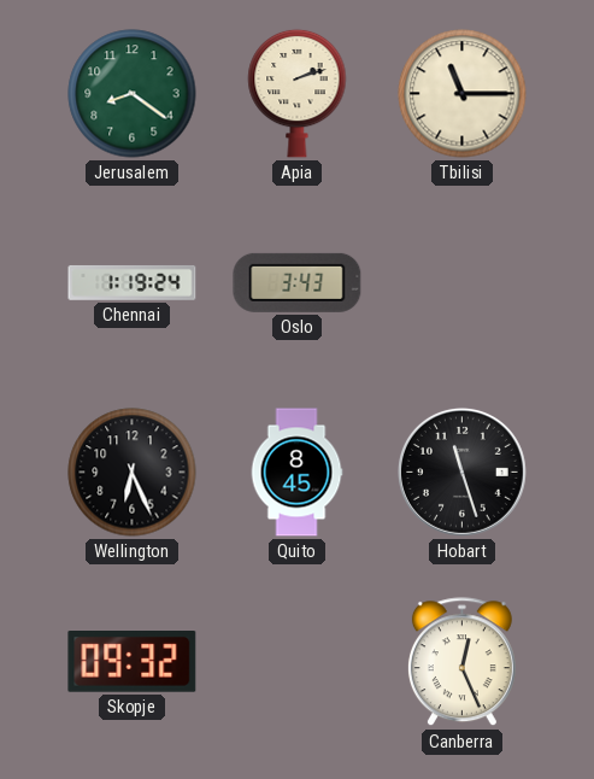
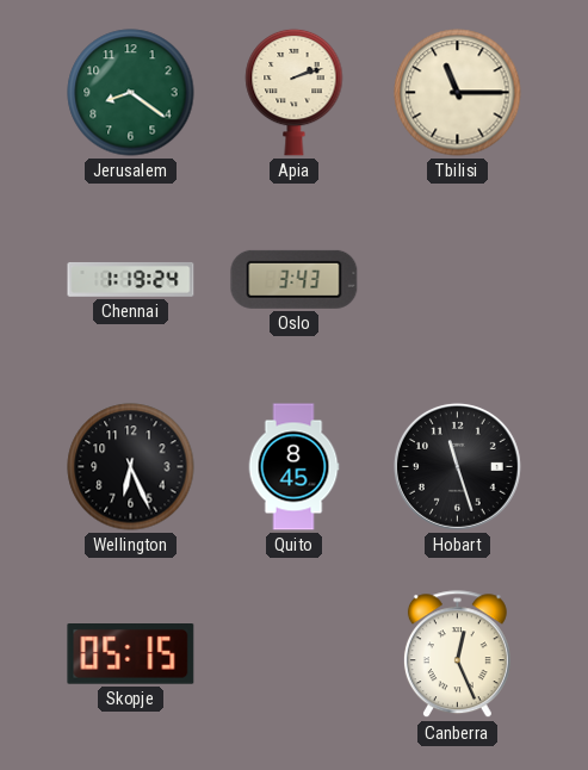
Skopje: 09:32 -> 05:15 (131, 654)
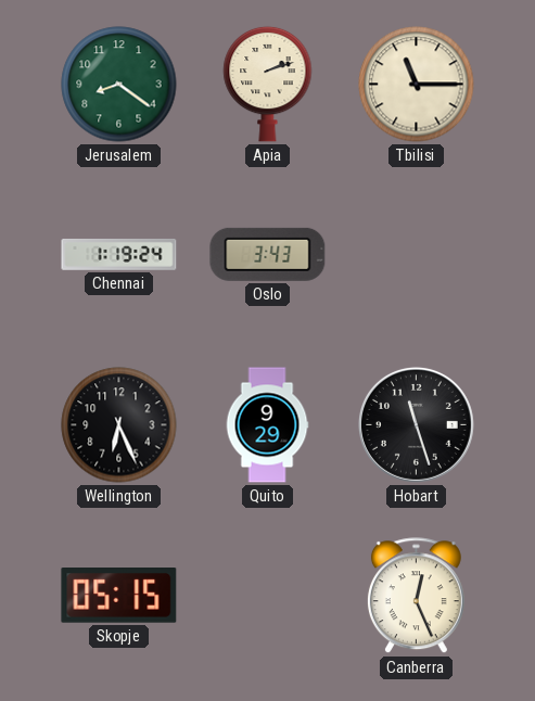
Quito: 8:45 -> 9:29 (267, 425)
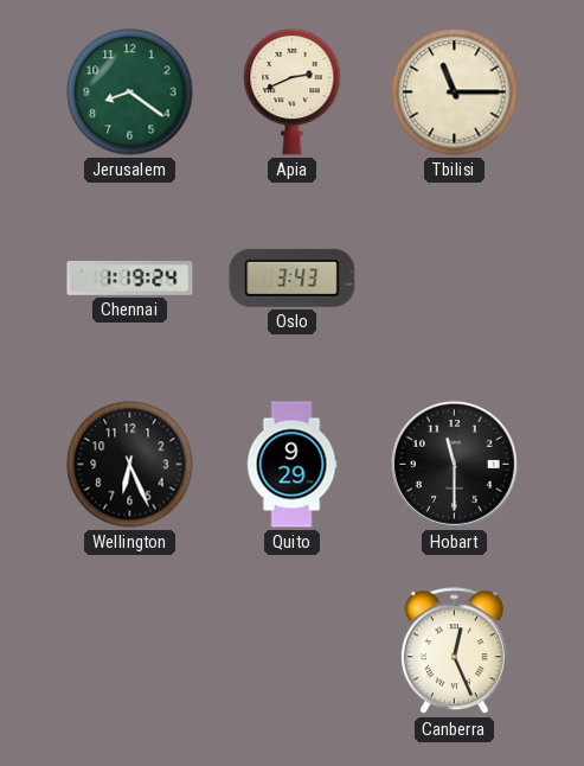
Apia: 2:12 -> 2:41 (293, 91)
Hobart: 11:27 -> 11:30 (454, 464)
Skopje: 05:15 -> none (119, 596)
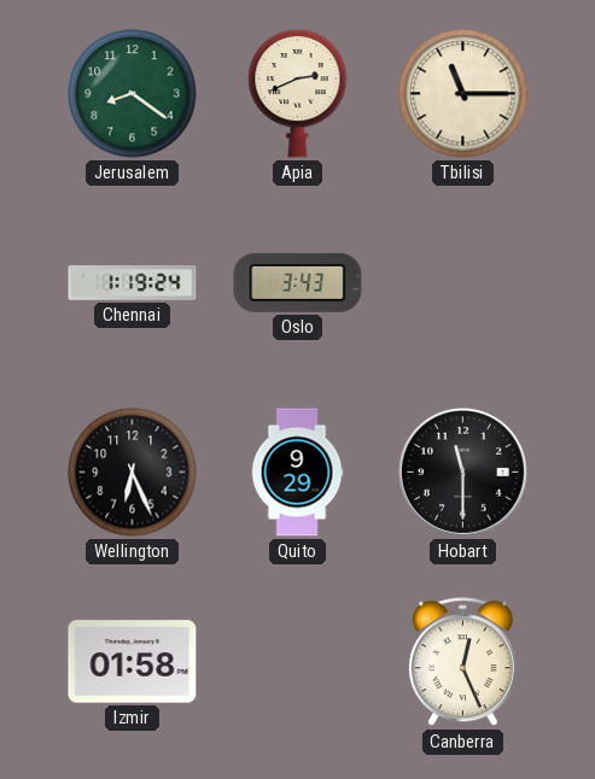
Izmir: none -> 01:58 (133, 662)
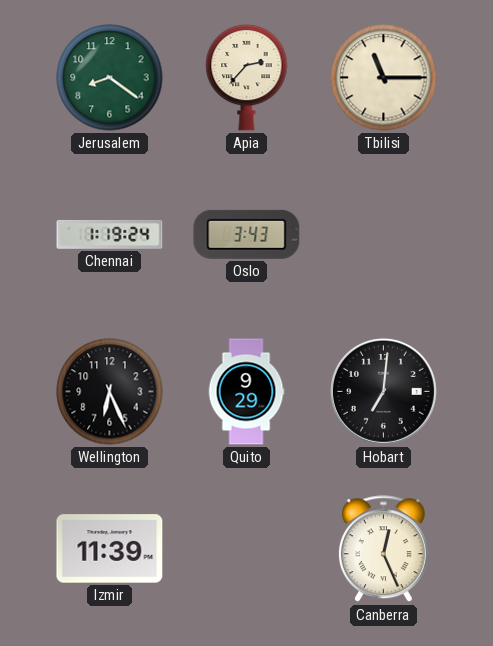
Apia: 2:41 -> 2:37 (247, 77)
Hobart: 11:30 -> 7:01 (383, 391)
Izmir: 01:58 -> 11:39 (110, 549)
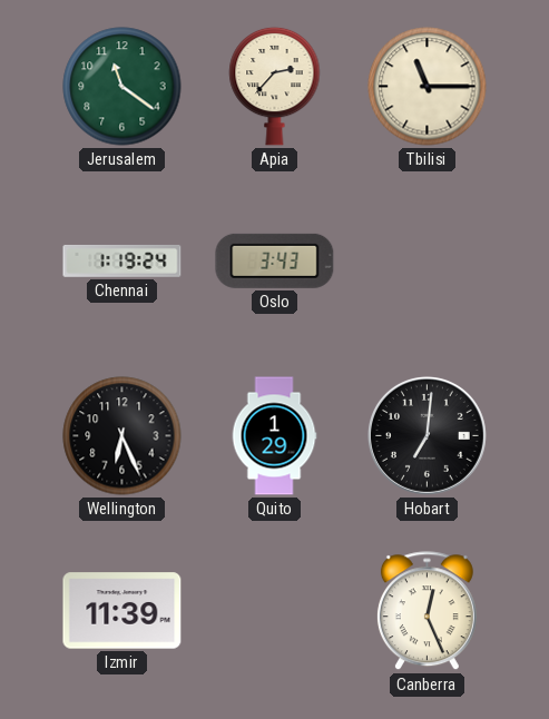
Jerusalem: 8:21 -> 11:21 (122, 87)
Quito: 9:29 -> 1:29 (274, 436)
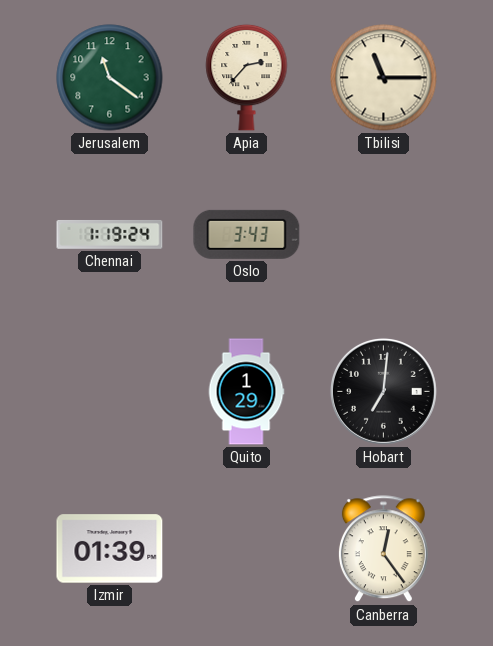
Wellington: 6:26 -> none (122, 436)
Izmir: 11:39 -> 01:39 (110, 549)
Canberra: 12:26 -> 12:24 (383, 549)
